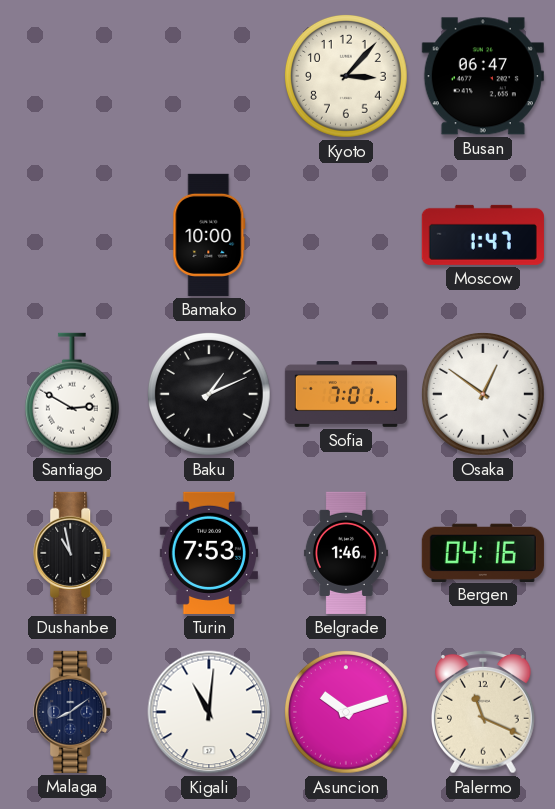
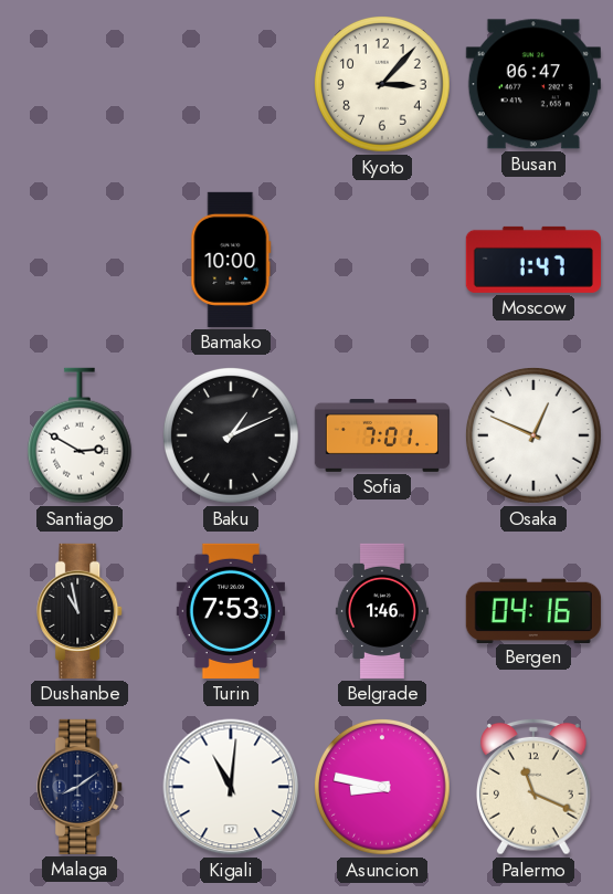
Osaka: 12:51 -> 12:49 (535, 437)
Asuncion: 10:12 -> 8:47 (383, 788)
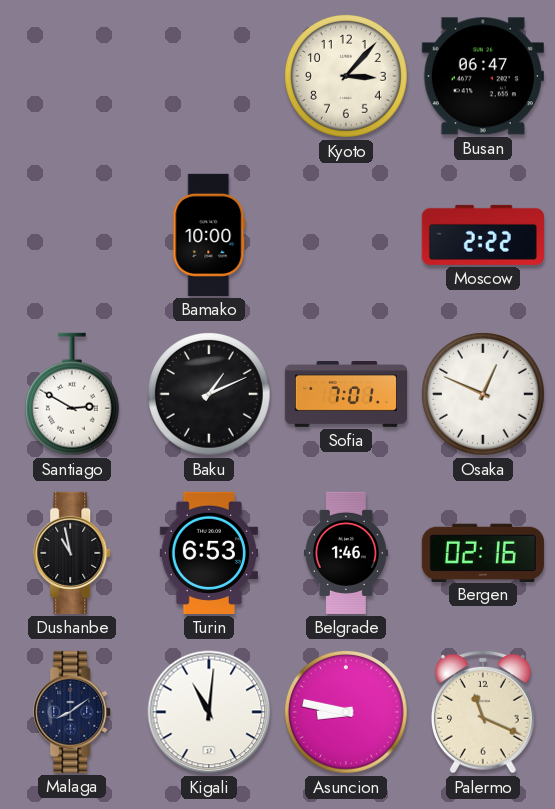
Moscow: 1:47 -> 2:22 (483, 235)
Turin: 7:53 -> 6:53 (209, 553)
Bergen: 04:16 -> 02:16 (483, 552)
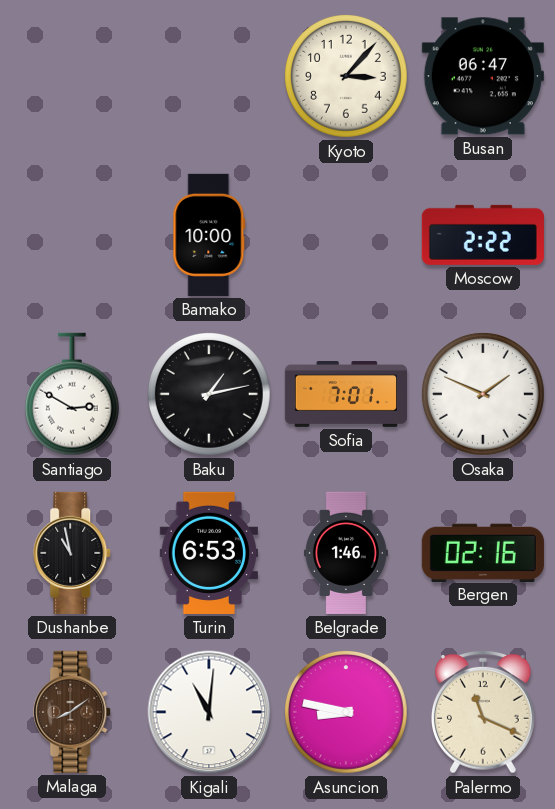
Baku: 1:11 -> 1:13 (210, 395)
Osaka: 12:49 -> 1:49 (484, 395)
Malaga dial: navy -> brown (73, 712)
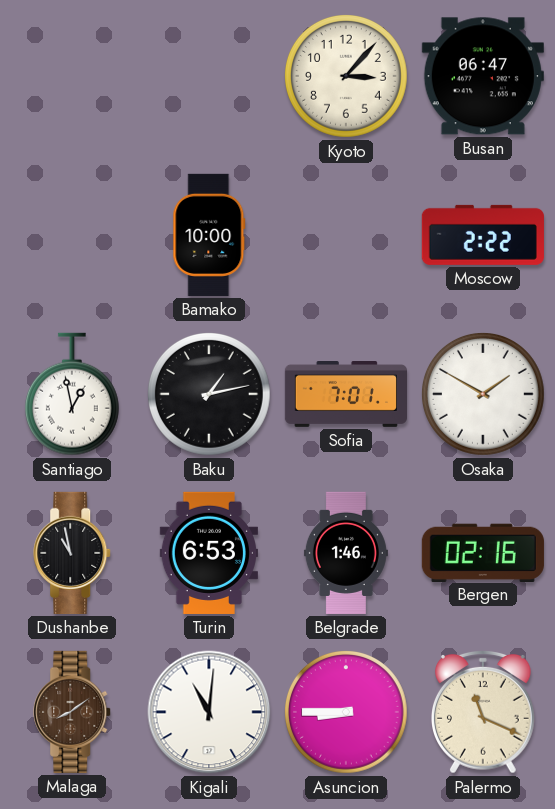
Santiago: 2:50 -> 12:58 (72, 394)
Osaka: 1:49 -> 1:50 (484, 395)
Asuncion: 8:47 -> 8:45 (347, 713)
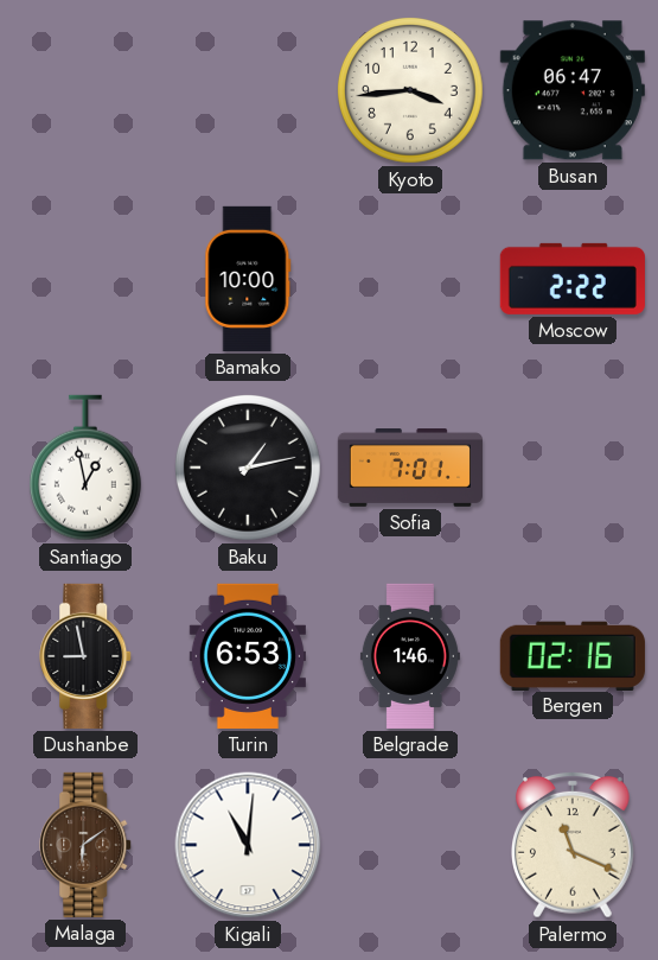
Kyoto: 3:07 -> 3:44 (411, 91)
Osaka: 1:50 -> none (484, 395)
Dushanbe: 10:58 -> 8:58 (87, 656)
Malaga: 8:09 -> 6:09 (87, 845)
Asuncion: 8:45 -> none (347, 713)
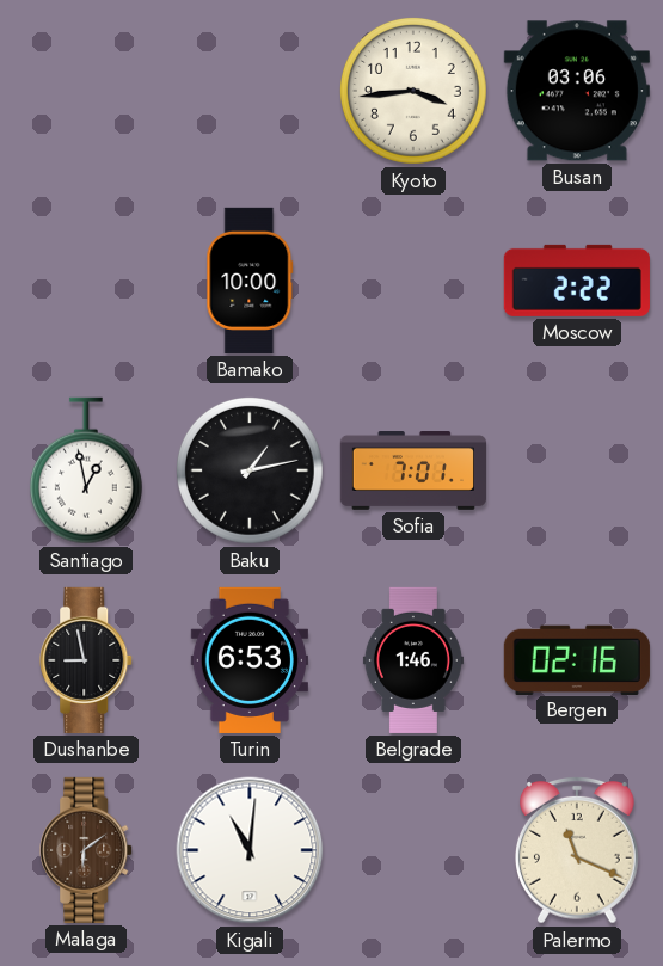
Busan: 06:47 -> 03:06 (577, 91)
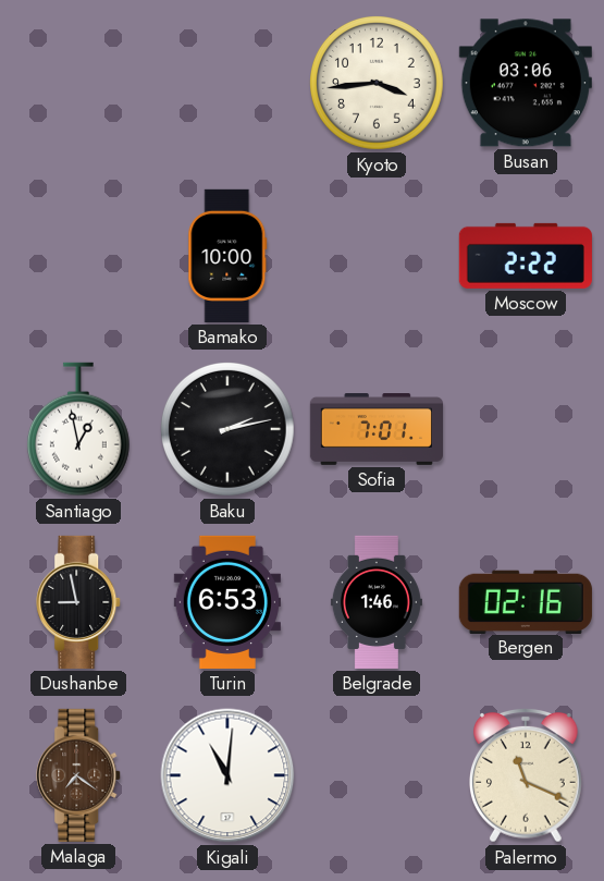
Baku: 1:13 -> 2:13 (229, 430)
Malaga: 6:09 -> 7:21 (79, 775)
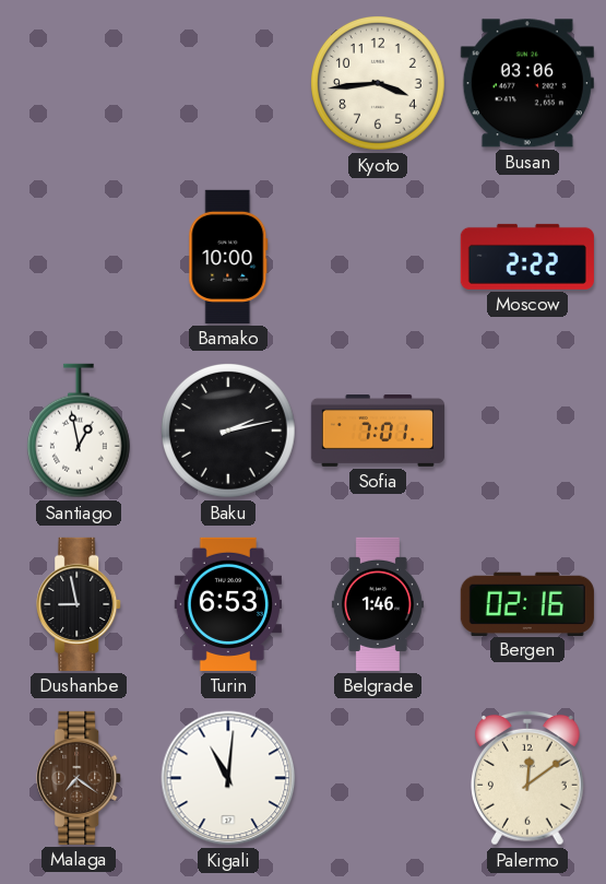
Palermo: 11:19 -> 12:09 (528, 778)
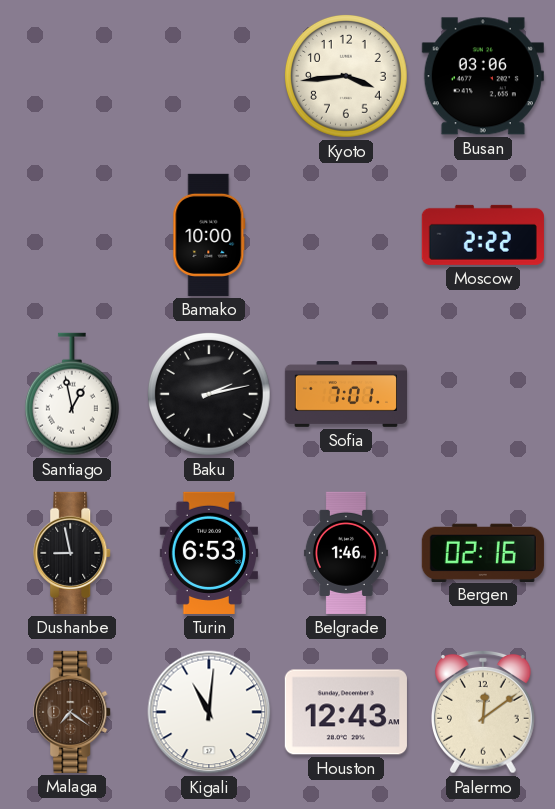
Houston: none -> 12:43 (346, 712)
